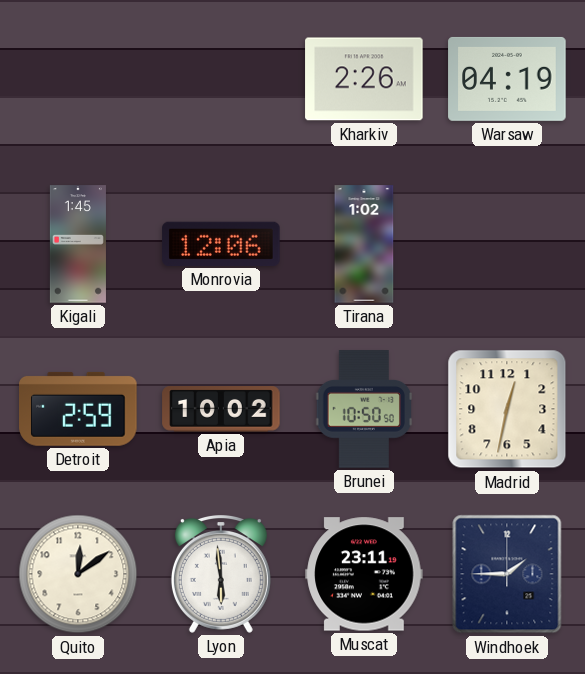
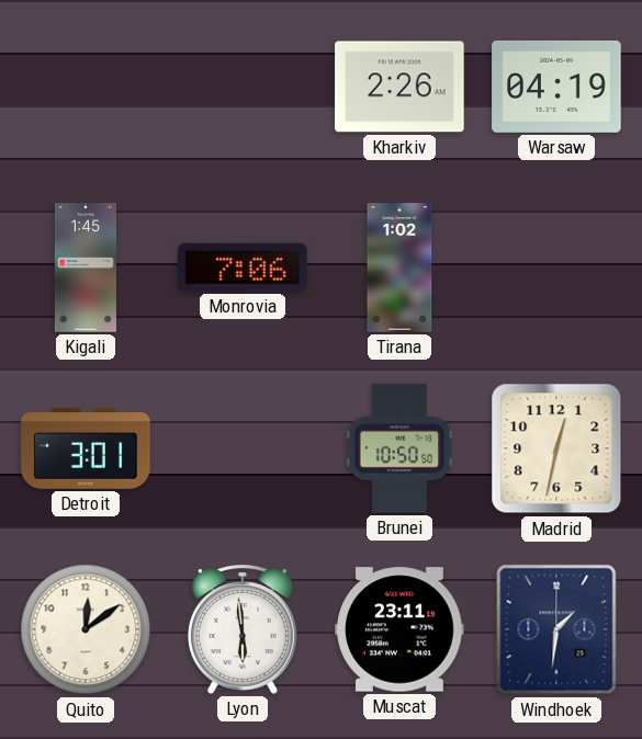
Monrovia: 12:06 -> 7:06 (243, 268)
Detroit: 2:59 -> 3:01 (86, 448)
Apia: 10:02 -> none (221, 409)
Windhoek: 1:45 -> 1:31 (556, 629)
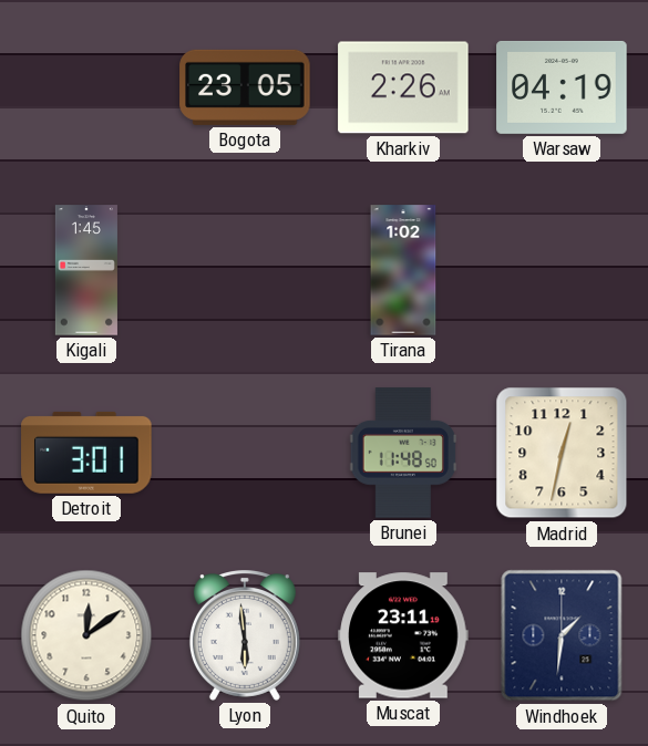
Bogota: none -> 23:05 (245, 87)
Monrovia: 7:06 -> none (243, 268)
Brunei: 10:50 -> 11:48 (403, 453)
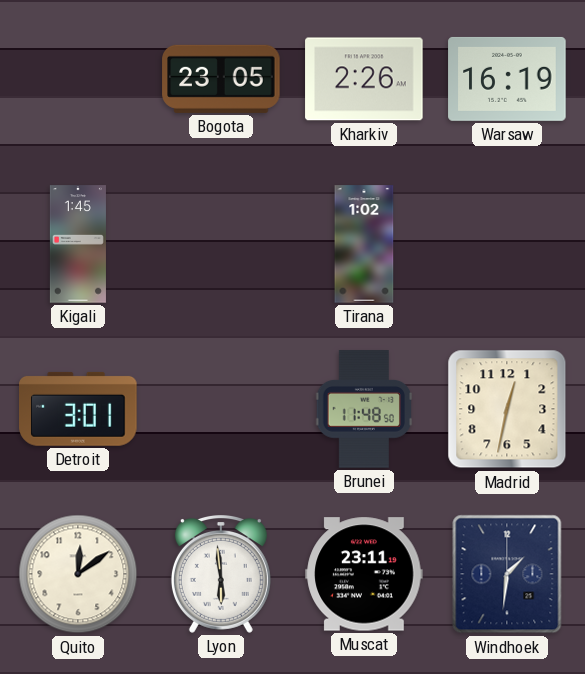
Warsaw: 04:19 -> 16:19 (507, 79)
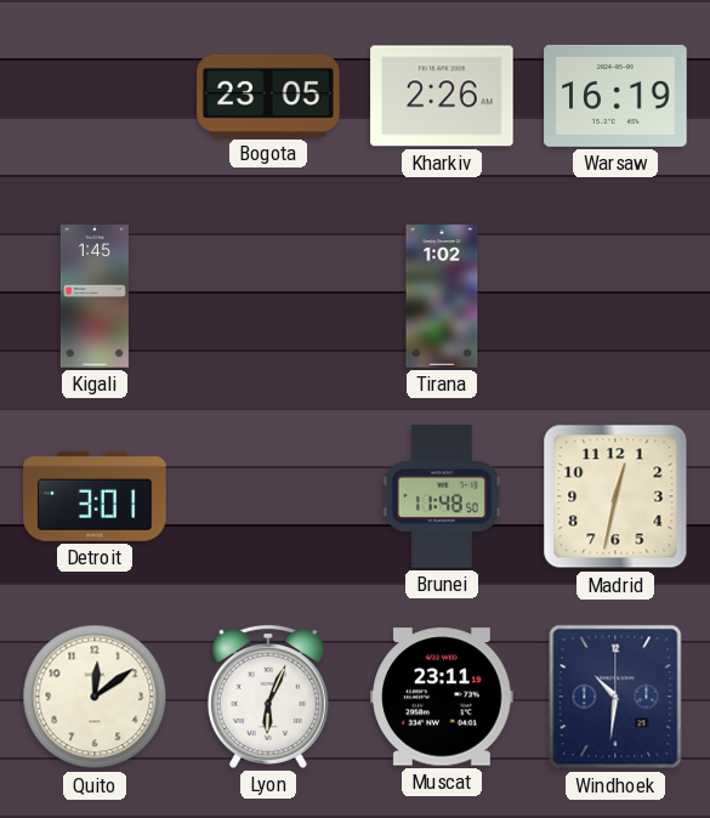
Lyon: 5:59 -> 6:04 (268, 698)
Windhoek: 1:31 -> 10:31 (615, 697)
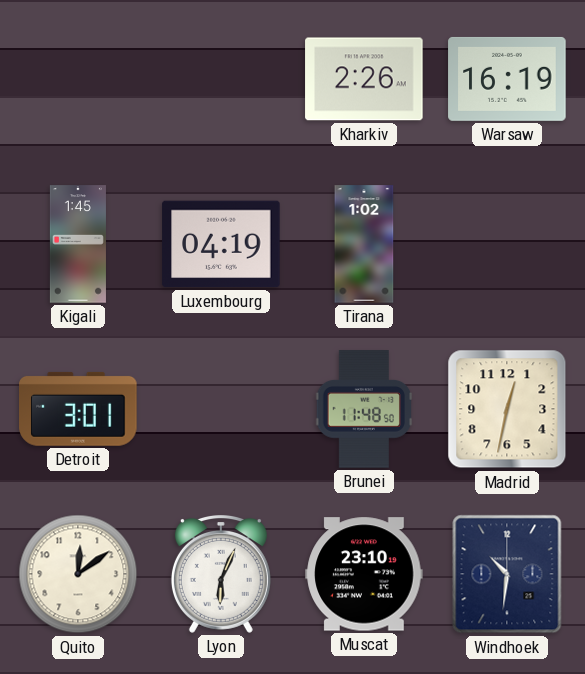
Bogota: 23:05 -> none (268, 96)
Luxembourg: none -> 04:19 (221, 244)
Muscat: 23:11 -> 23:10 (364, 574)
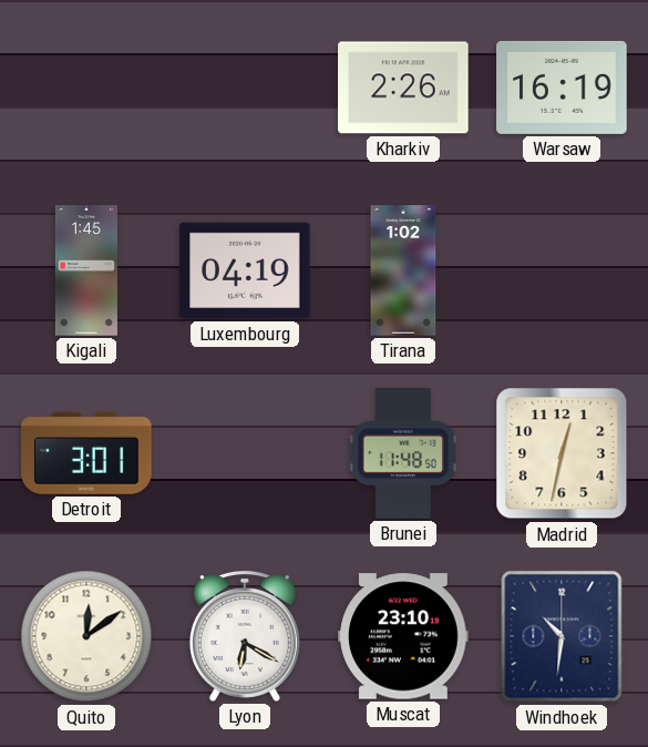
Lyon: 6:04 -> 6:20 (245, 637)
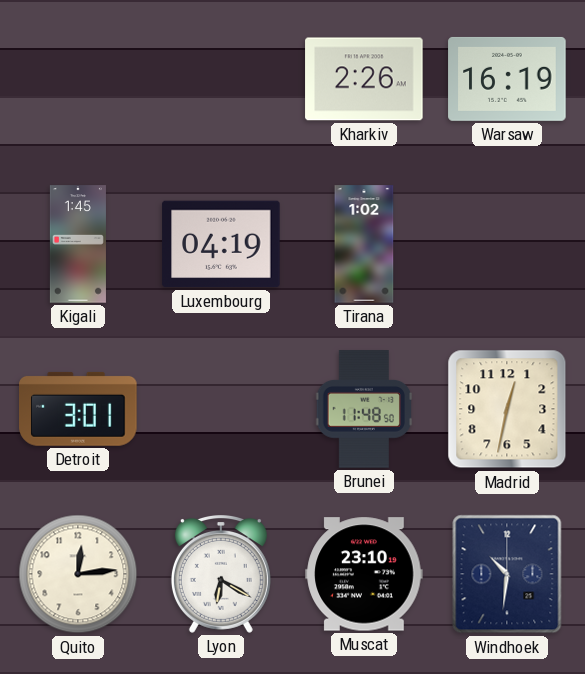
Quito: 12:09 -> 12:14 (78, 574)
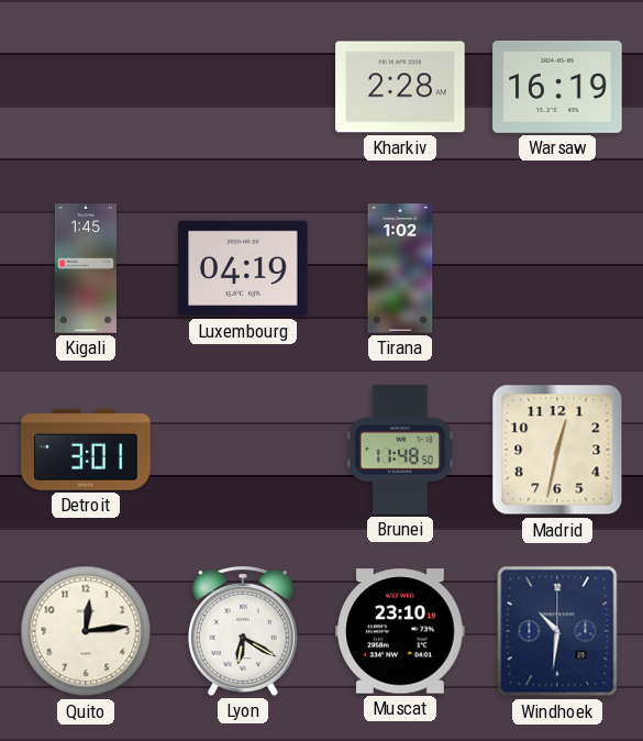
Kharkiv: 2:26 -> 2:28 (400, 87)
